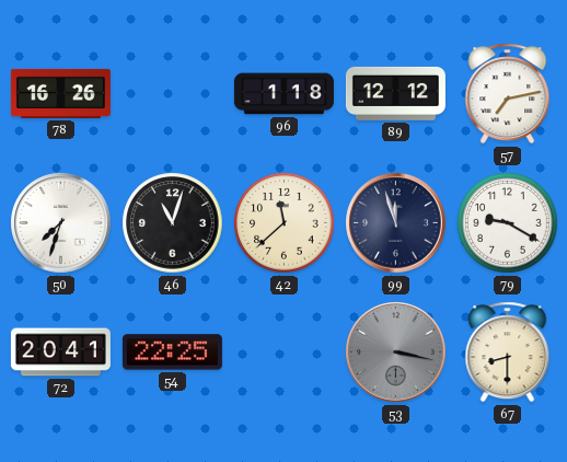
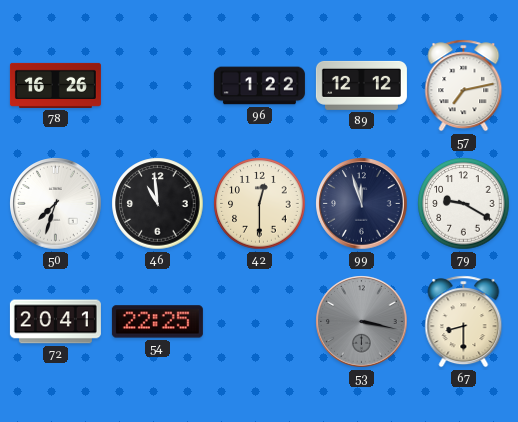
96: 1:18 -> 1:22 (259, 86)
46: 11:03 -> 10:59 (158, 204)
42: 11:38 -> 12:30 (260, 204)
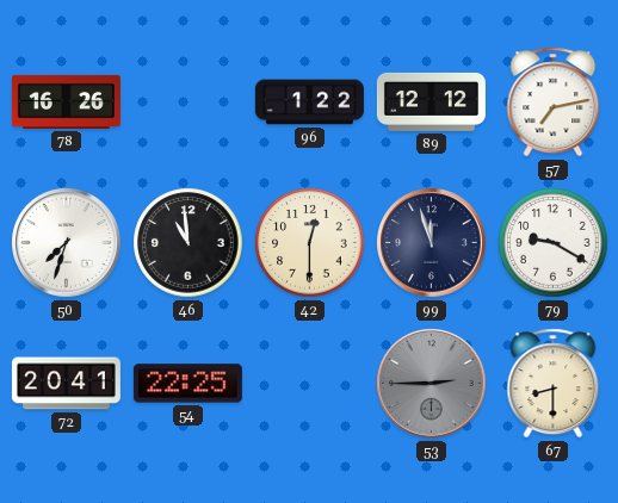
53: 3:17 -> 2:45 (432, 384)
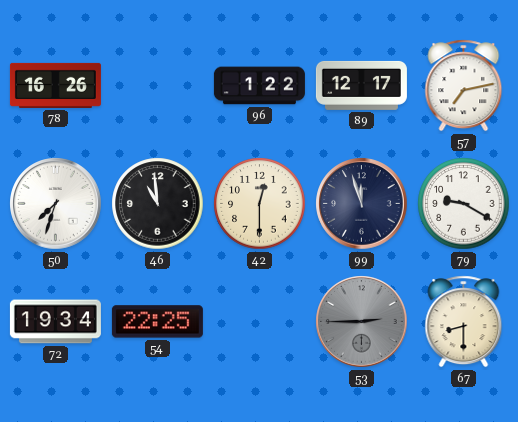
89: 12:12 -> 12:17 (361, 85)
72: 20:41 -> 19:34 (55, 322)
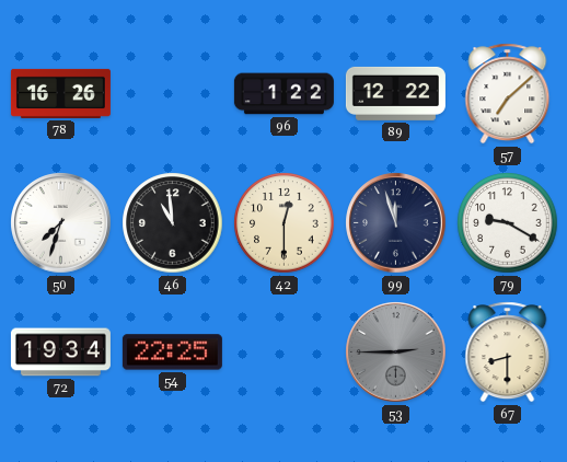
89: 12:17 -> 12:22 (395, 93)
57: 7:13 -> 7:08 (508, 94)
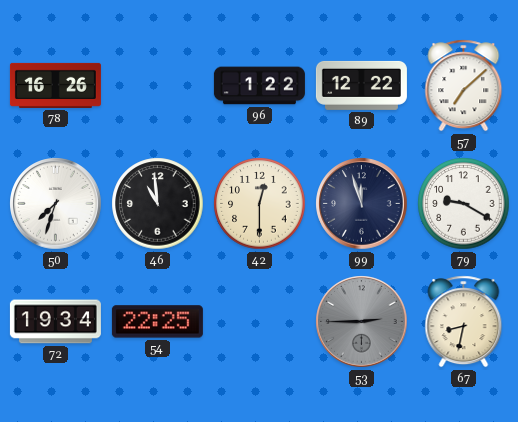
67: 8:30 -> 8:32 (464, 322)
